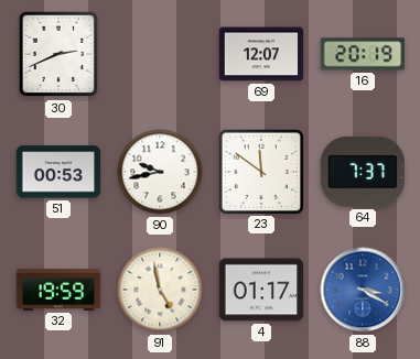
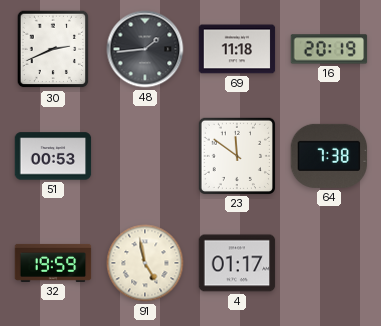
48: none -> 1:44 (145, 49)
69: 12:07 -> 11:18 (237, 49)
90: 9:43 -> none (160, 172)
64: 7:37 -> 7:38 (329, 156)
88: 3:20 -> none (363, 290)
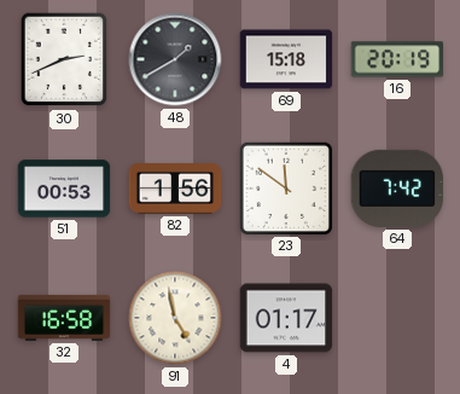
48: 1:44 -> 1:40 (175, 59)
69: 11:18 -> 15:18 (286, 59)
82: none -> 1:56 (175, 189)
64: 7:38 -> 7:42 (397, 189)
32: 19:59 -> 16:58 (64, 318)
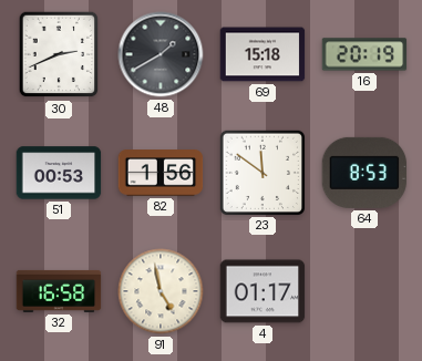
64: 7:42 -> 8:53 (364, 173)
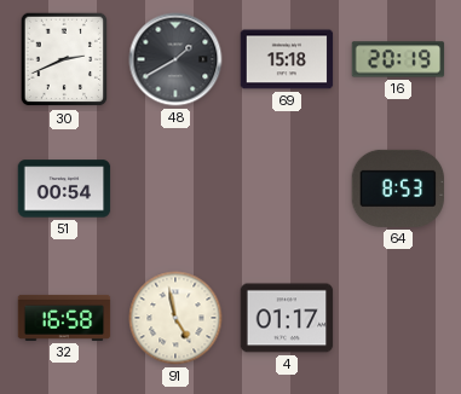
51: 00:53 -> 00:54 (64, 189)
82: 1:56 -> none (161, 173)
23: 11:51 -> none (261, 172)
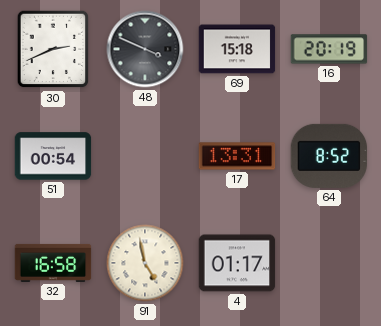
48: 1:40 -> 3:49 (145, 49)
17: none -> 13:31 (237, 156)
64: 8:53 -> 8:52 (329, 156)
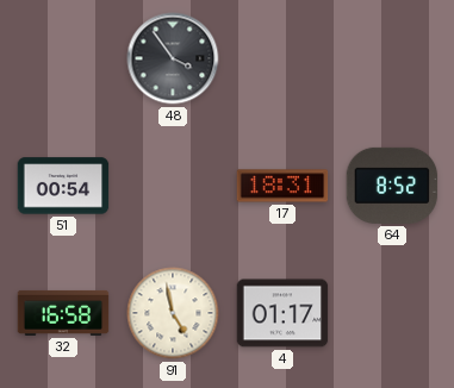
30: 2:41 -> none (53, 49)
48: 3:49 -> 3:54 (173, 58)
69: 15:18 -> none (237, 49)
16: 20:19 -> none (329, 49)
17: 13:31 -> 18:31 (282, 186)
